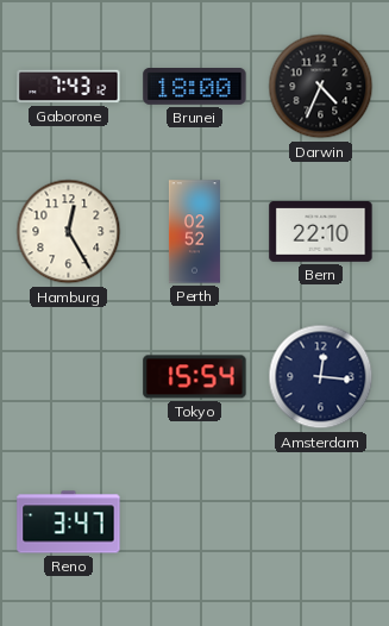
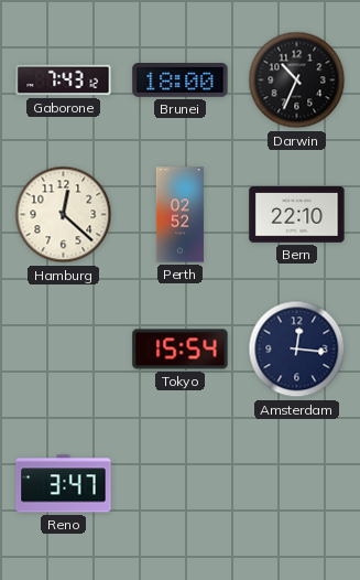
Darwin: 4:34 -> 10:34 (297, 80)
Hamburg: 12:25 -> 12:22 (64, 215)
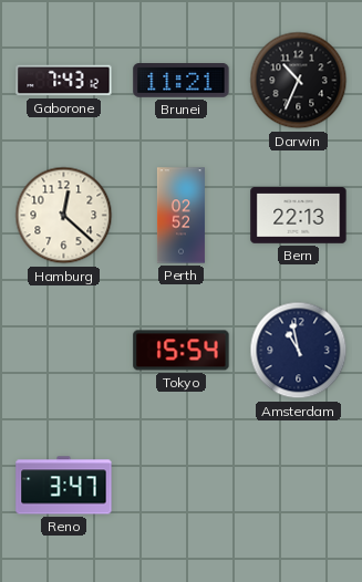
Brunei: 18:00 -> 11:21 (182, 81)
Bern: 22:10 -> 22:13 (299, 216)
Amsterdam: 12:16 -> 10:58 (299, 351)
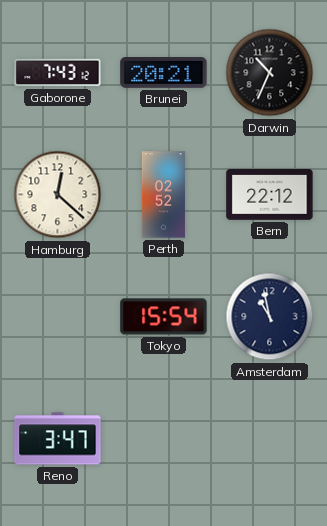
Brunei: 11:21 -> 20:21 (164, 73)
Bern: 22:13 -> 22:12 (270, 195)
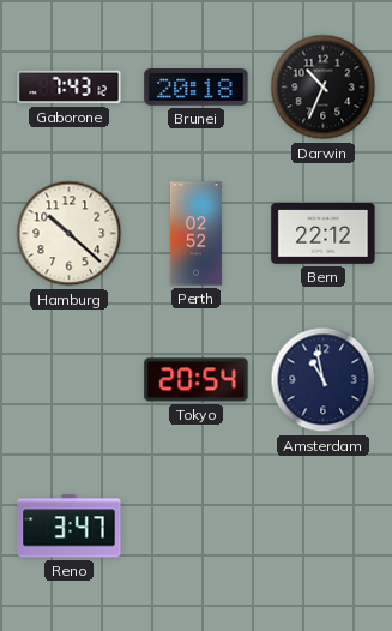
Brunei: 20:21 -> 20:18 (197, 88)
Hamburg: 12:22 -> 10:22 (70, 234)
Tokyo: 15:54 -> 20:54 (197, 380)
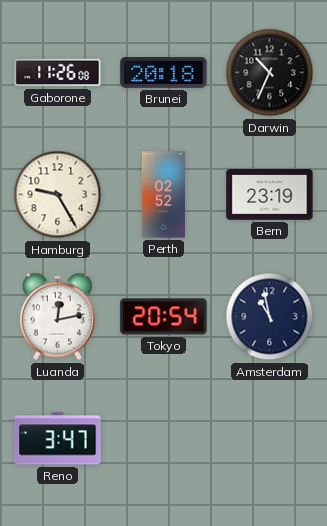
Gaborone: 7:43 -> 11:26 (58, 73)
Hamburg: 10:22 -> 9:25 (58, 195)
Bern: 22:12 -> 23:19 (270, 195)
Luanda: none -> 12:13 (57, 317)
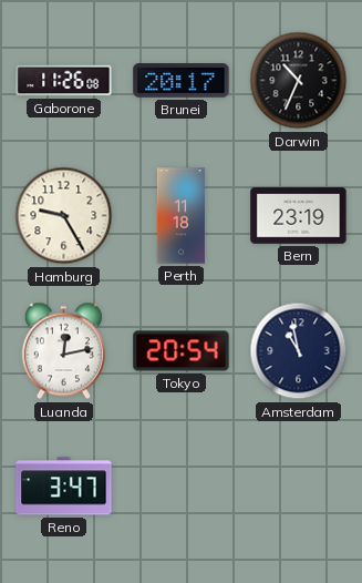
Brunei: 20:18 -> 20:17 (182, 81)
Perth: 02:52 -> 11:18 (180, 216)
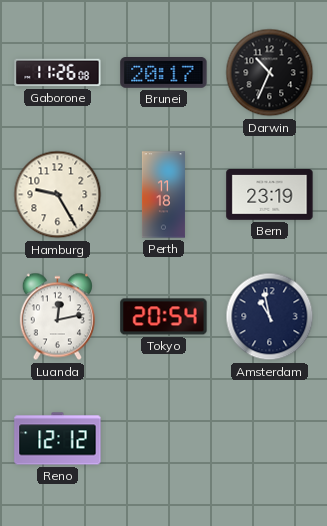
Reno: 3:47 -> 12:12 (58, 439)
